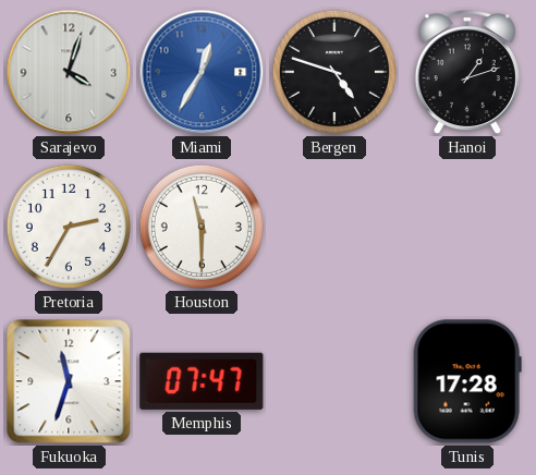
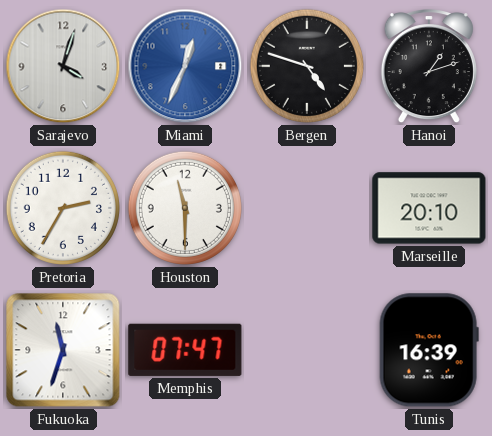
Miami: 12:35 -> 12:34 (185, 66)
Marseille: none -> 20:10 (429, 208)
Tunis: 17:28 -> 16:39 (429, 350)
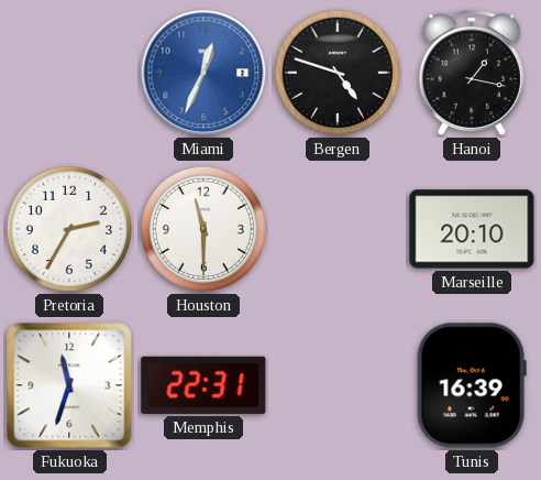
Sarajevo: 4:03 -> none (63, 66)
Hanoi: 1:12 -> 1:17 (472, 74)
Memphis: 07:47 -> 22:31 (203, 385)
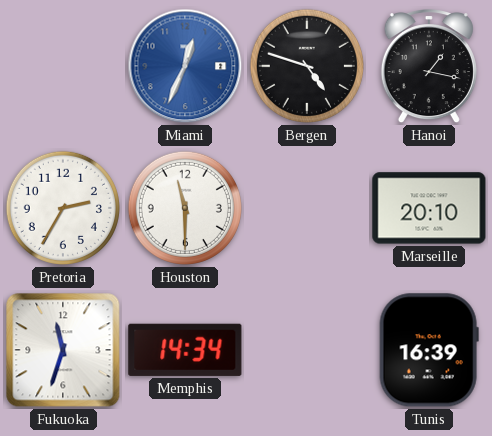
Memphis: 22:31 -> 14:34 (185, 350)
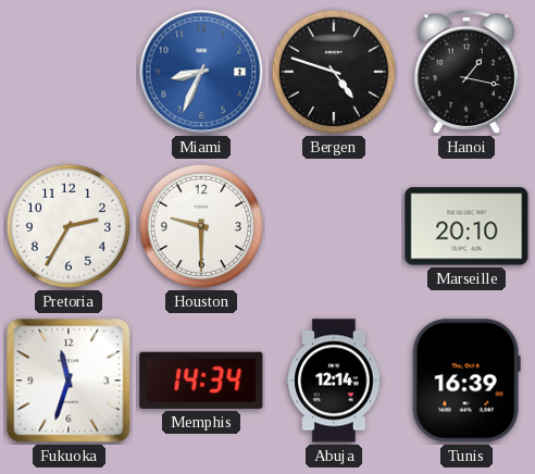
Miami: 12:34 -> 8:34 (201, 72)
Houston: 11:30 -> 9:30 (201, 226)
Abuja: none -> 12:14 (334, 381)
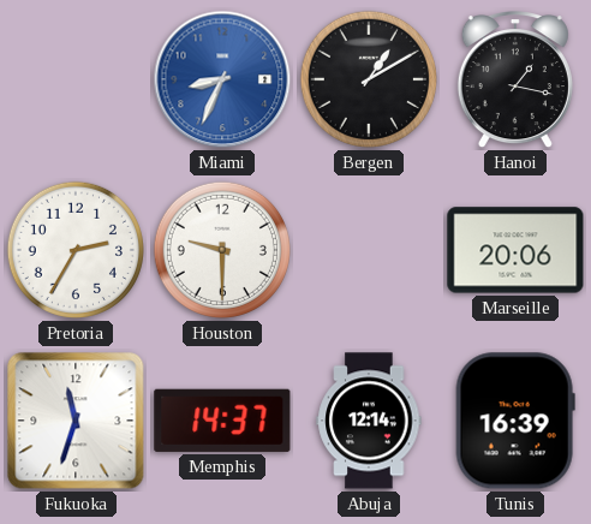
Bergen: 4:48 -> 1:10 (369, 79)
Marseille: 20:10 -> 20:06 (515, 250)
Memphis: 14:34 -> 14:37 (222, 421)
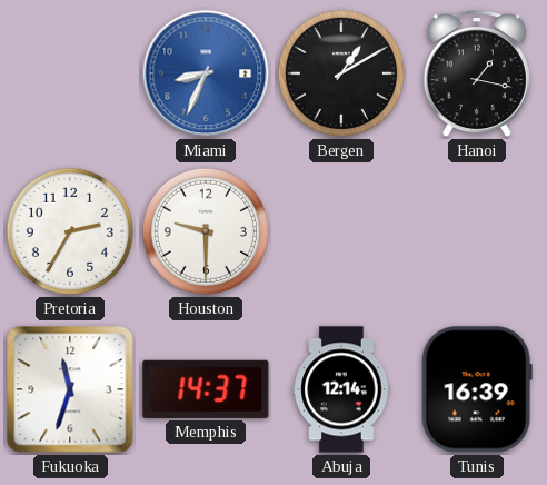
Marseille: 20:06 -> none (515, 250)
